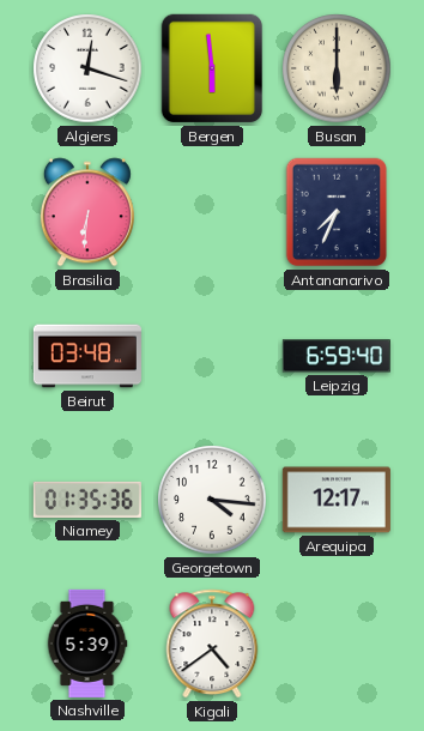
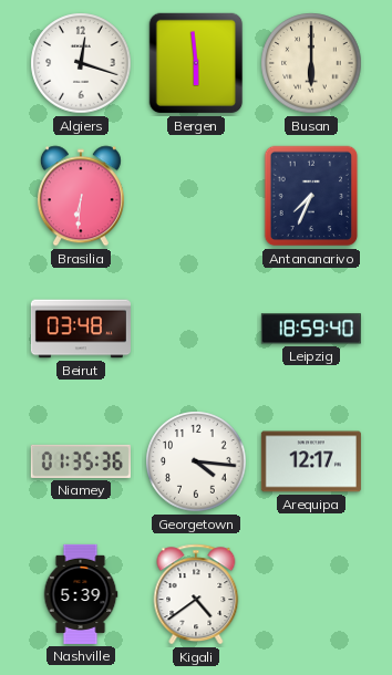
Leipzig: 6:59 -> 18:59 (311, 329)
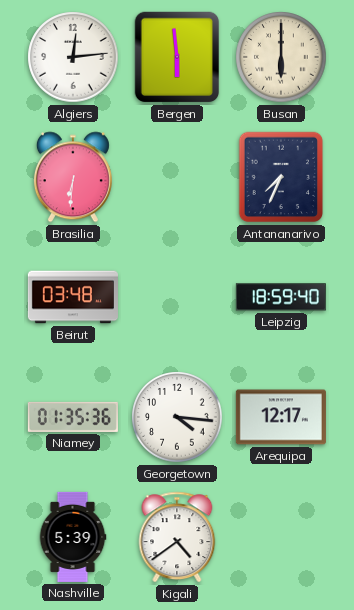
Algiers: 12:18 -> 12:14 (73, 57)
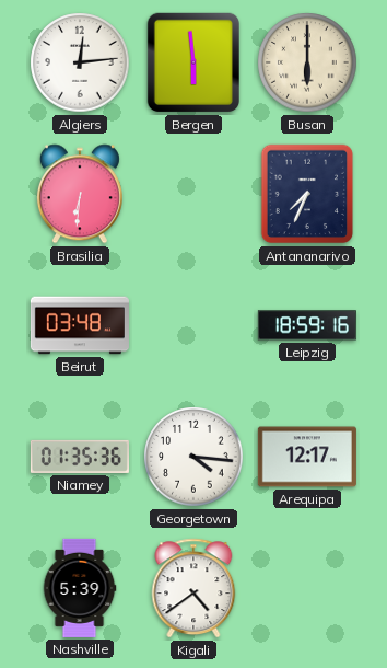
Leipzig: 18:59:40 -> 18:59:16 (307, 325)
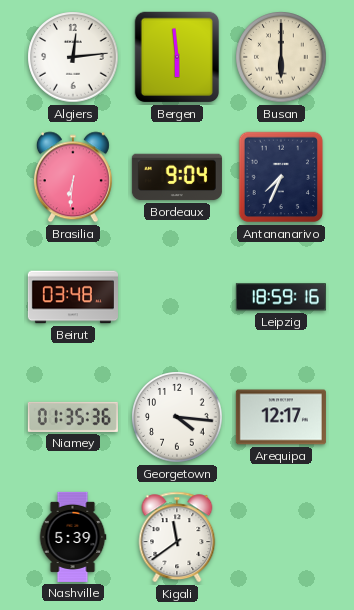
Bordeaux: none -> 9:04 (177, 177)
Kigali: 4:39 -> 11:39 (177, 537)
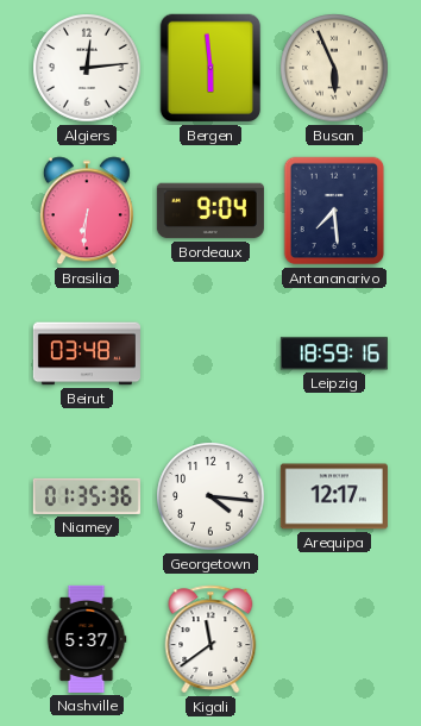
Busan: 6:00 -> 5:56 (334, 68)
Antananarivo: 7:34 -> 7:29 (334, 211)
Nashville: 5:39 -> 5:37 (87, 639)
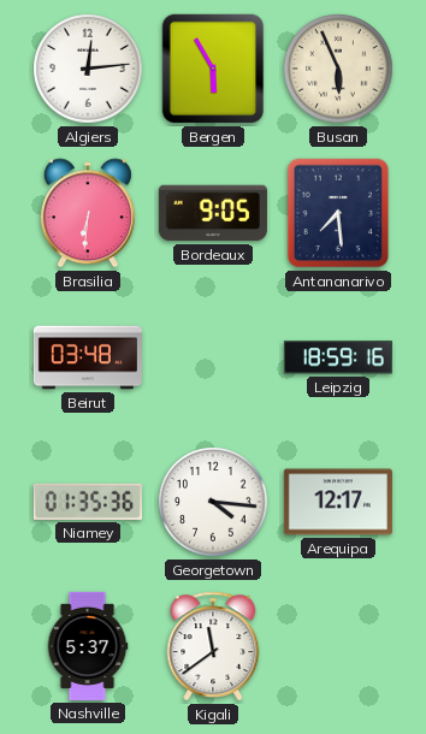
Bergen: 5:59 -> 5:55 (213, 69)
Bordeaux: 9:04 -> 9:05 (213, 213)
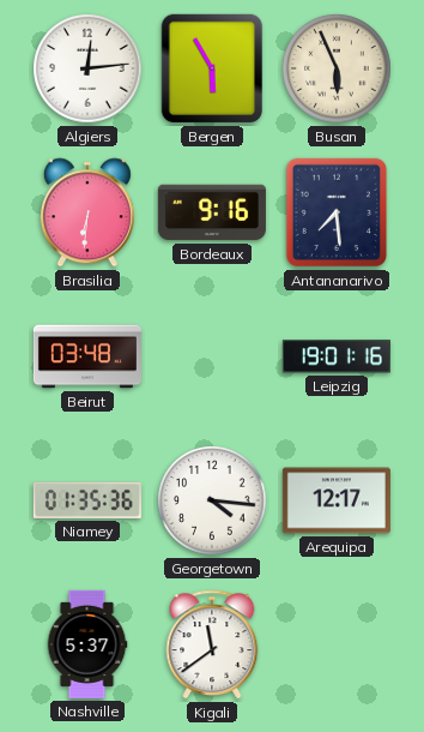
Bordeaux: 9:05 -> 9:16 (212, 212)
Leipzig: 18:59 -> 19:01 (337, 356)
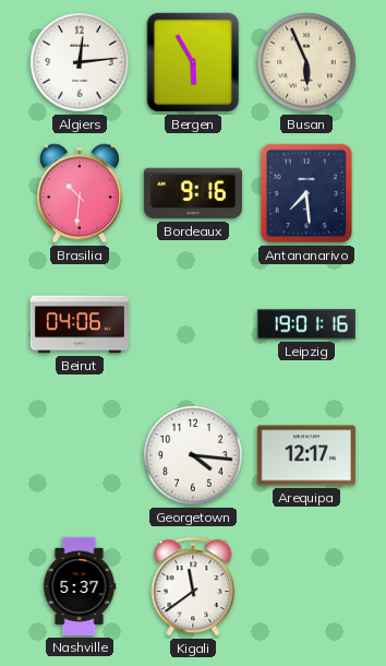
Brasilia: 6:31 -> 10:31 (80, 193)
Beirut: 03:48 -> 04:06 (80, 324)
Niamey: 01:35 -> none (87, 500)
